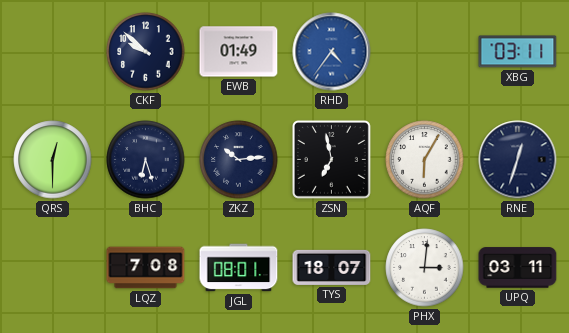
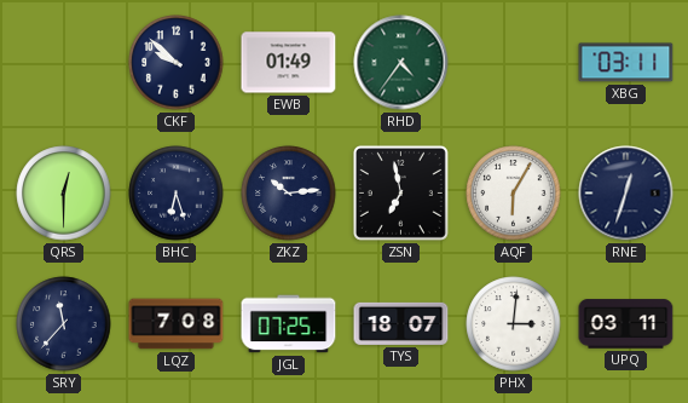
RHD dial: blue -> green (401, 63)
SRY: none -> 11:37 (64, 324)
JGL: 08:01 -> 07:25 (289, 324)
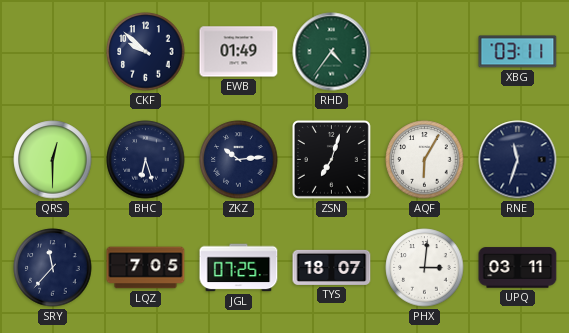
ZSN: 6:58 -> 7:03 (331, 159)
RNE: 12:33 -> 11:33 (518, 160)
LQZ: 7:08 -> 7:05 (146, 268)
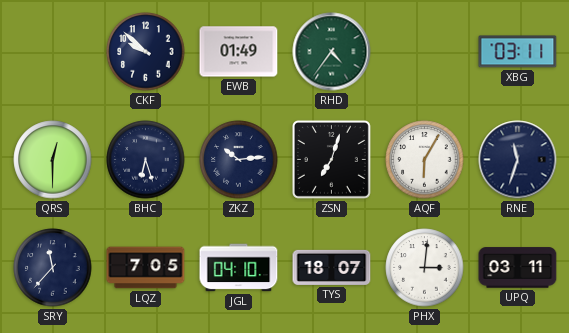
JGL: 07:25 -> 04:10 (239, 268)
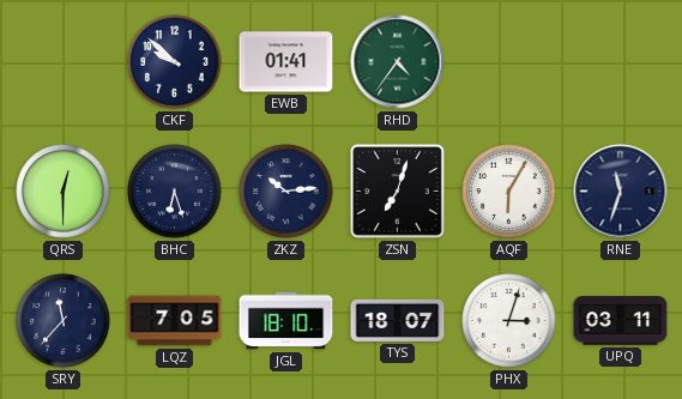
EWB: 01:49 -> 01:41 (286, 62)
XBG: 03:11 -> none (518, 52)
JGL: 04:10 -> 18:10 (286, 321)
PHX: 3:01 -> 3:03 (509, 321)
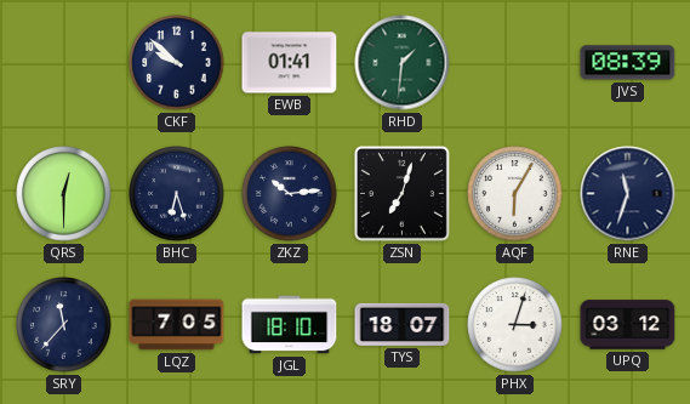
RHD: 4:36 -> 1:31 (403, 63)
JVS: none -> 08:39 (628, 63)
UPQ: 03:11 -> 03:12 (628, 325)
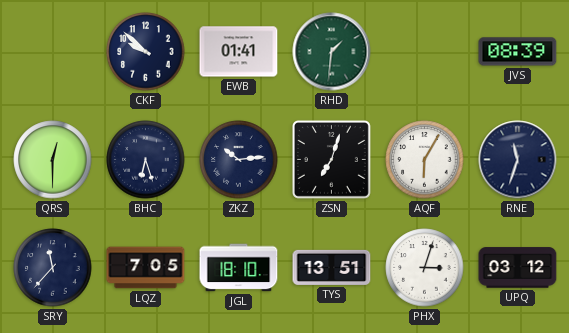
TYS: 18:07 -> 13:51 (332, 267)
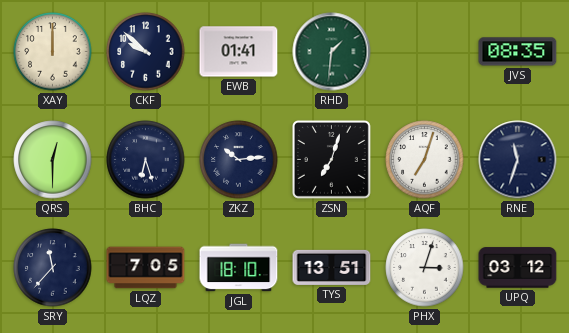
XAY: none -> 12:00 (53, 52)
JVS: 08:39 -> 08:35 (518, 52)
AQF: 6:05 -> 7:03 (425, 160)
